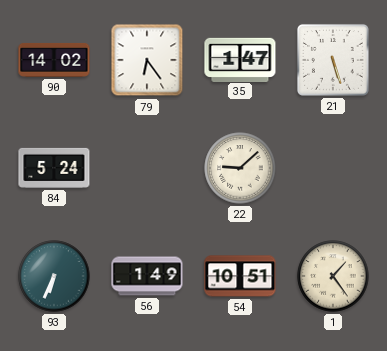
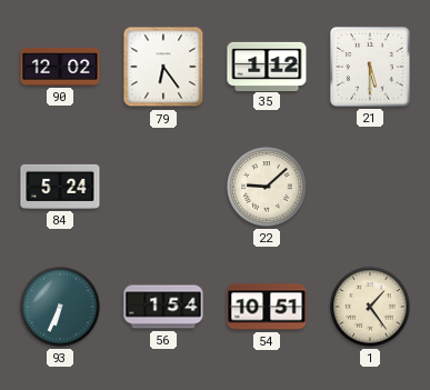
90: 14:02 -> 12:02 (60, 67)
35: 1:47 -> 1:12 (267, 66)
21: 5:27 -> 5:30 (370, 67)
56: 1:49 -> 1:54 (163, 307)
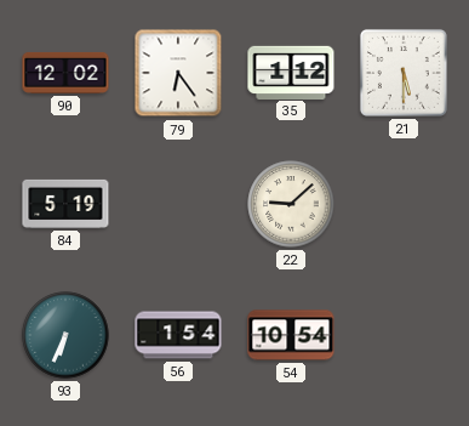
84: 5:24 -> 5:19 (65, 204)
54: 10:51 -> 10:54 (291, 335)
1: 1:24 -> none (370, 307)
